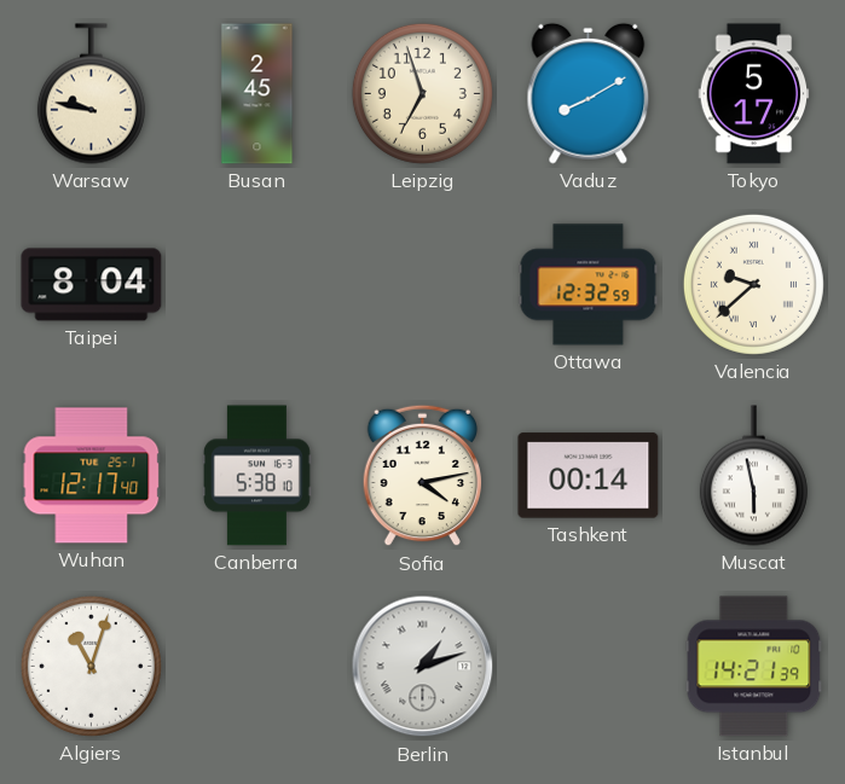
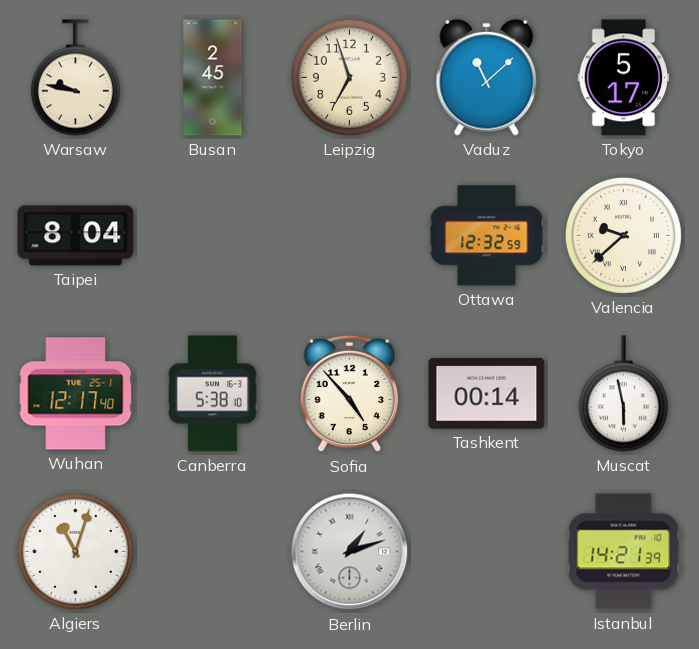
Vaduz: 8:10 -> 11:08 (487, 77)
Sofia: 4:13 -> 4:53 (350, 394)
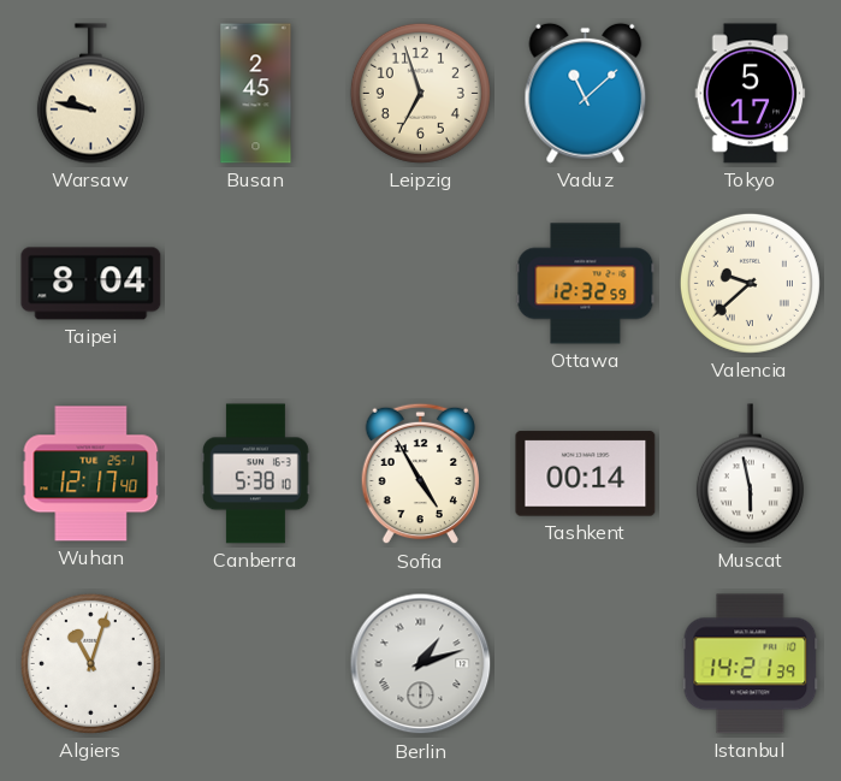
Sofia: 4:53 -> 4:55 (421, 474)
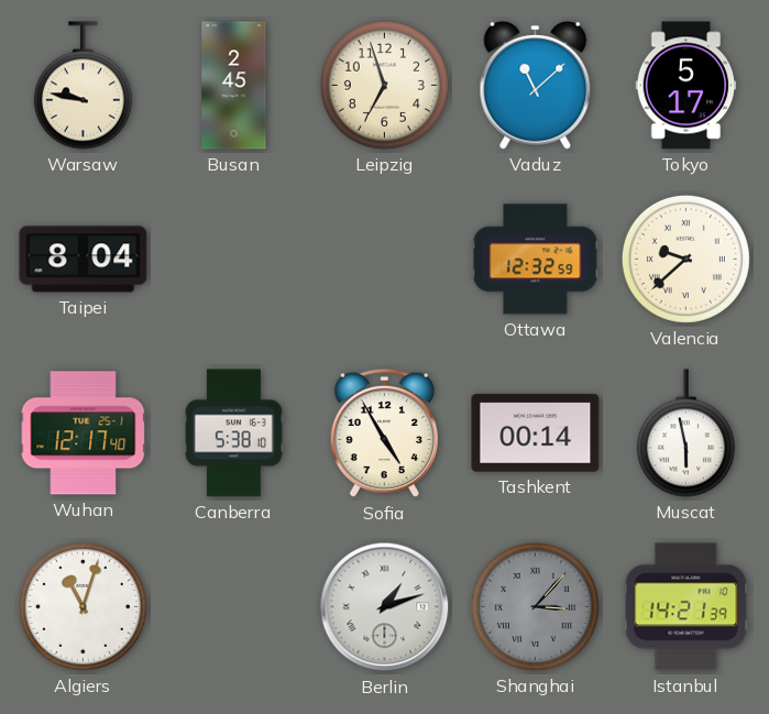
Shanghai: none -> 3:07 (535, 606)
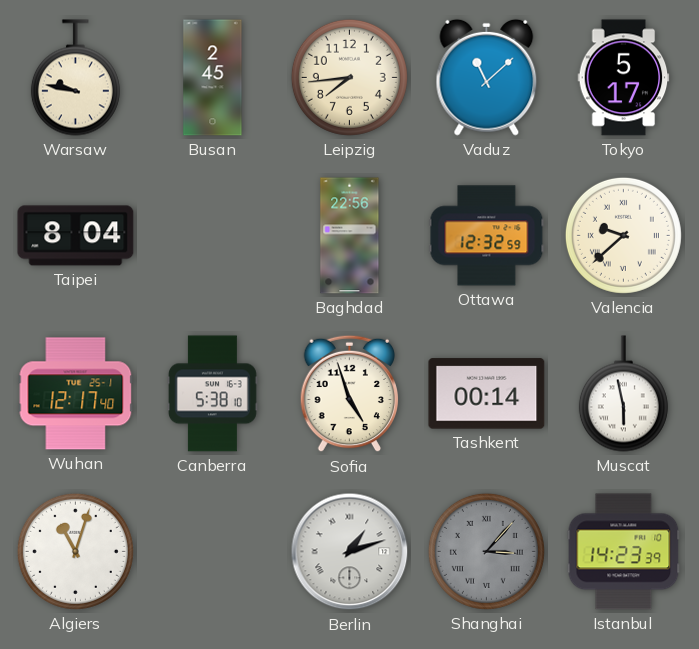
Leipzig: 6:57 -> 7:44 (349, 77)
Baghdad: none -> 22:56 (350, 236)
Sofia: 4:55 -> 4:57 (350, 394)
Istanbul: 14:21 -> 14:23 (624, 552)
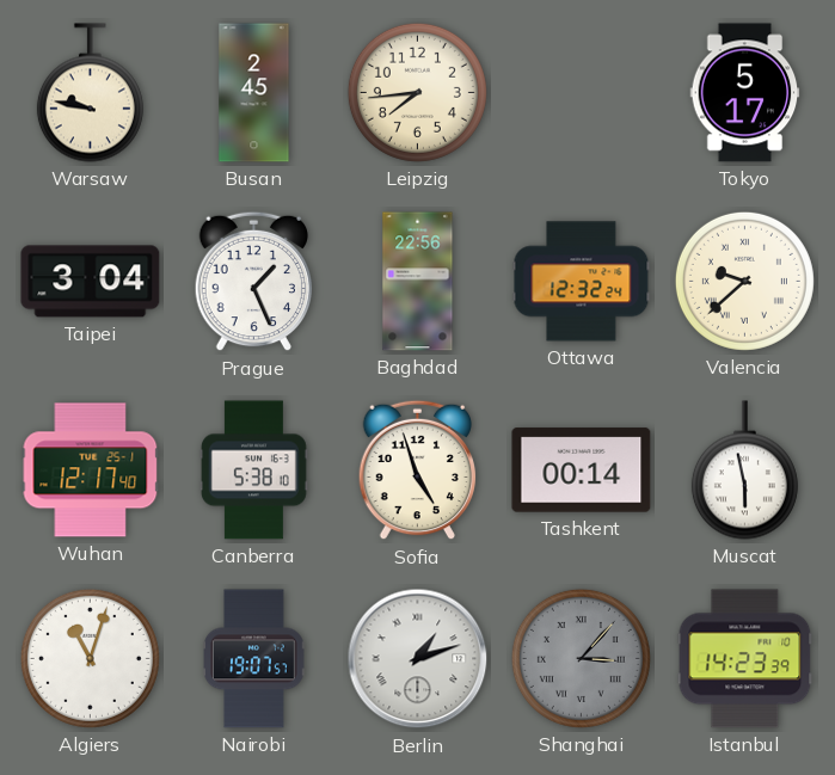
Vaduz: 11:08 -> none (487, 77)
Taipei: 8:04 -> 3:04 (91, 282)
Prague: none -> 1:26 (254, 282)
Ottawa: 12:32:59 -> 12:32:24 (582, 282)
Nairobi: none -> 19:07 (254, 659)
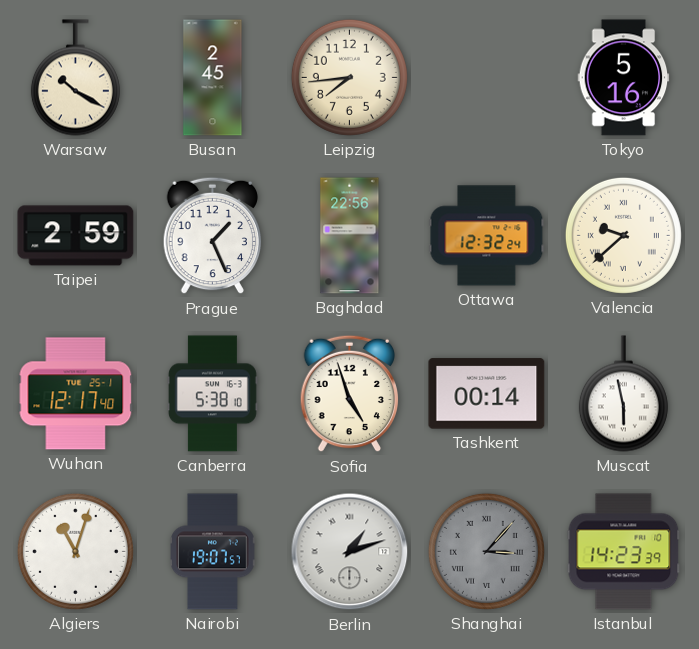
Warsaw: 9:47 -> 10:20 (75, 78)
Tokyo: 5:17 -> 5:16 (624, 78)
Taipei: 3:04 -> 2:59 (76, 236)
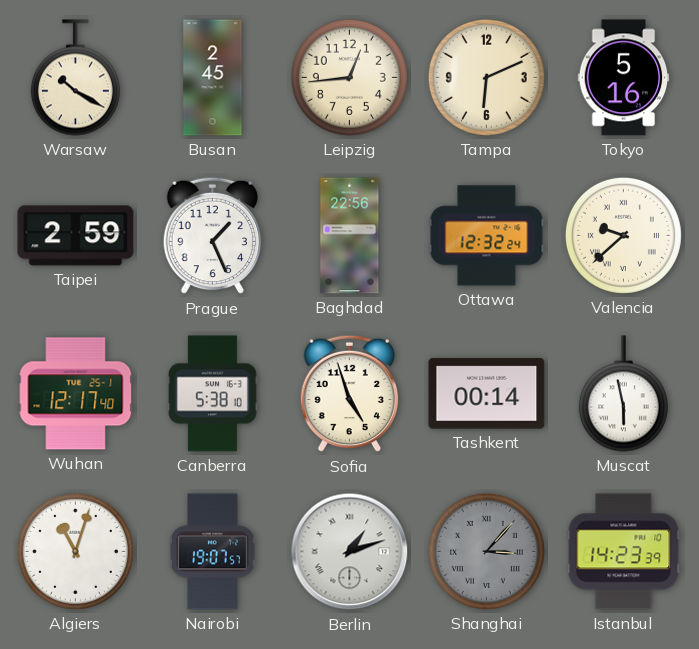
Leipzig: 7:44 -> 12:44 (349, 77)
Tampa: none -> 6:11 (486, 77)
